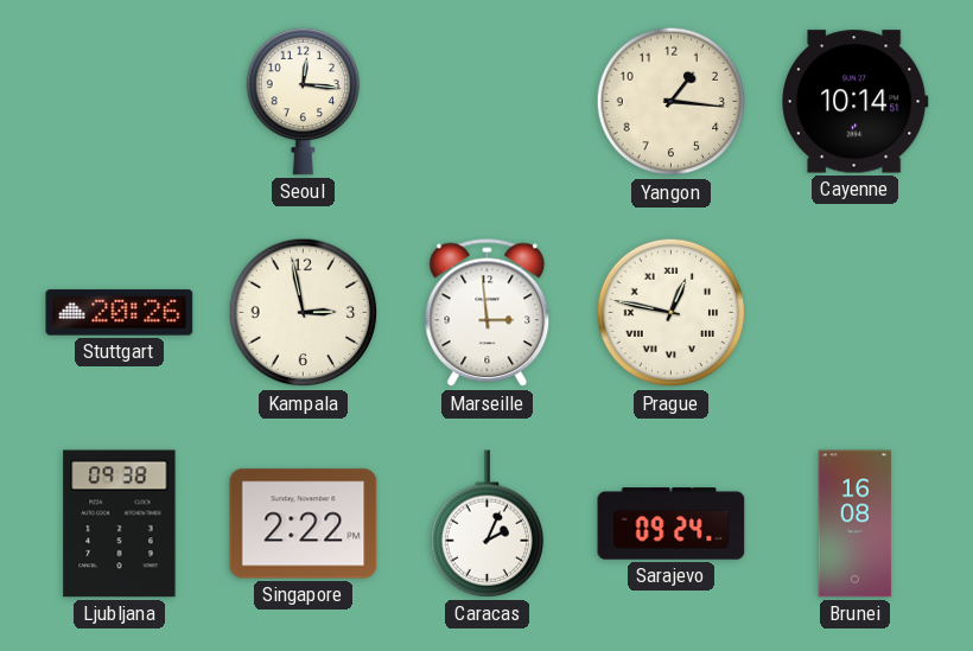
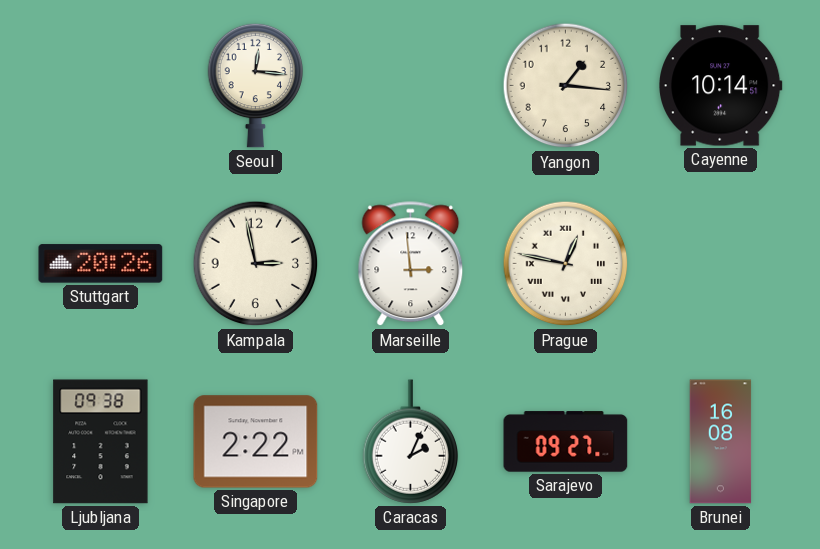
Sarajevo: 09:24 -> 09:27 (566, 442)
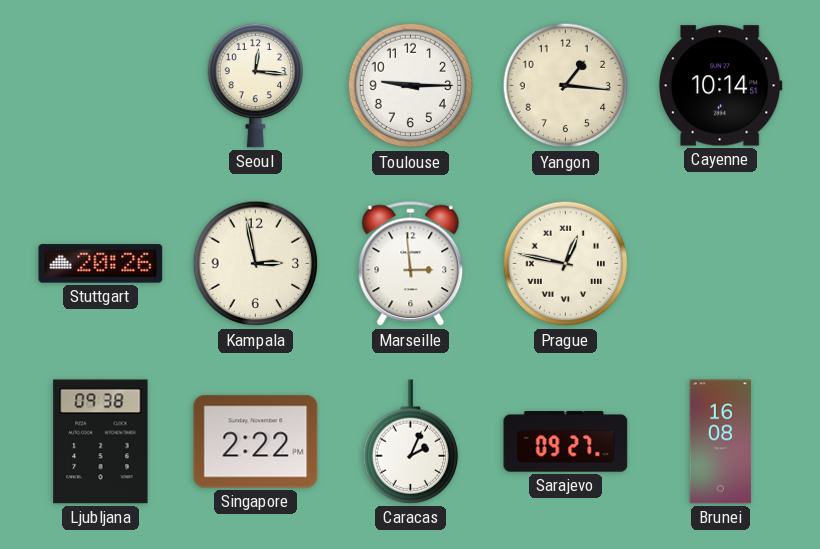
Toulouse: none -> 9:15 (411, 86)
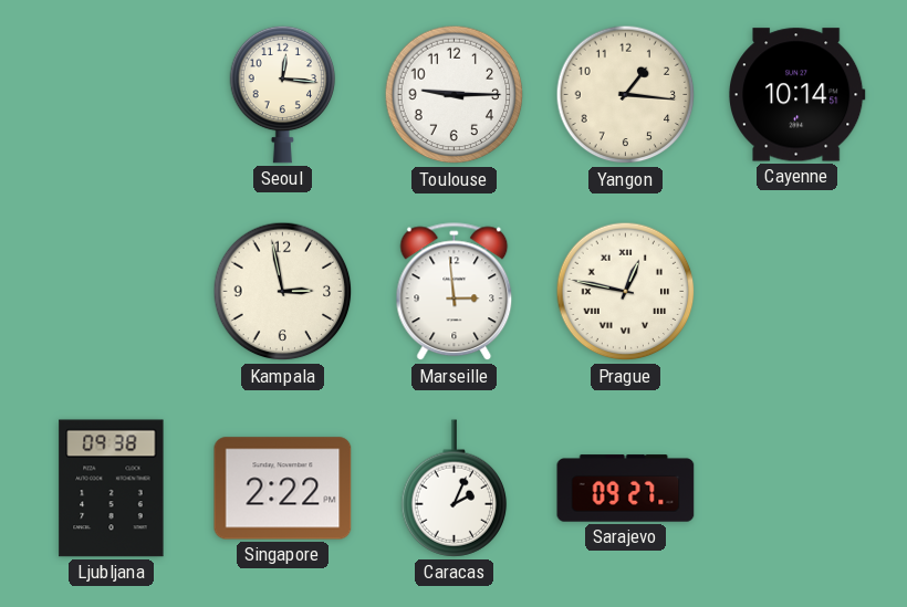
Stuttgart: 20:26 -> none (101, 264)
Brunei: 16:08 -> none (721, 442)
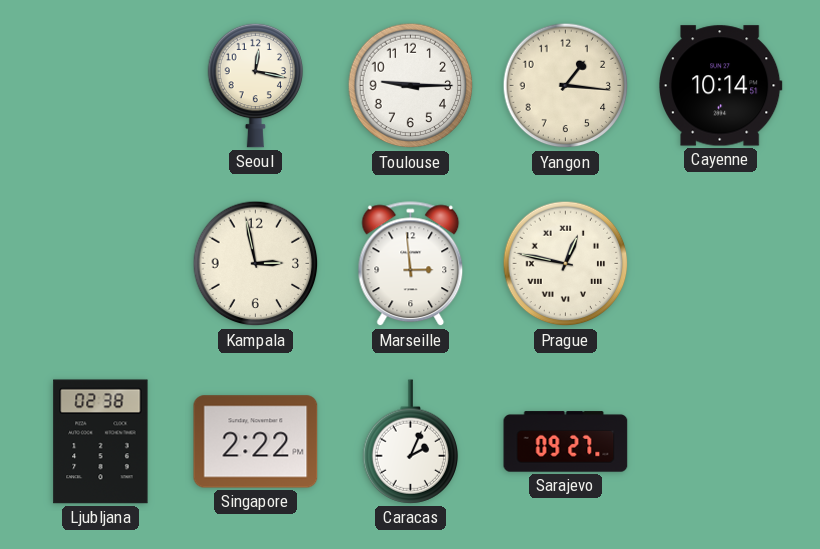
Seoul: 12:16 -> 12:17 (256, 85)
Ljubljana: 09:38 -> 02:38 (101, 442)
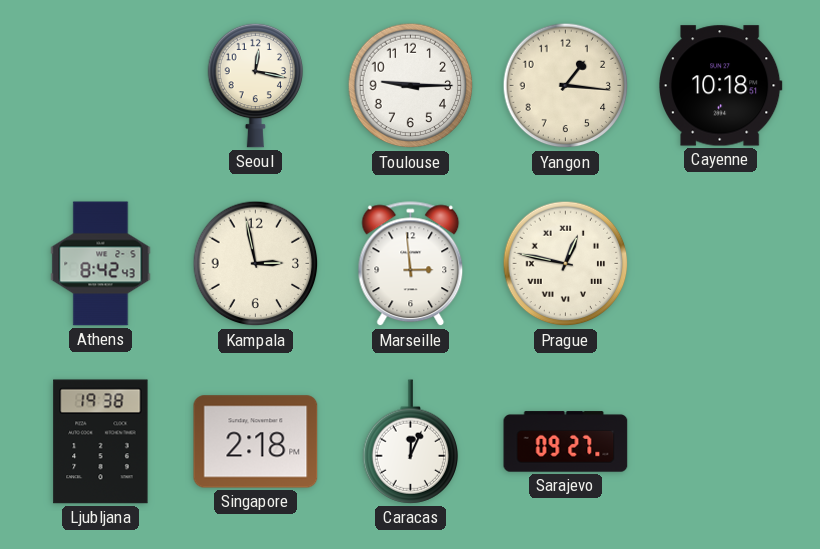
Cayenne: 10:14 -> 10:18 (720, 86)
Athens: none -> 8:42 (101, 264)
Ljubljana: 02:38 -> 19:38 (101, 442)
Singapore: 2:22 -> 2:18 (256, 442)
Caracas: 2:04 -> 12:04 (411, 442)
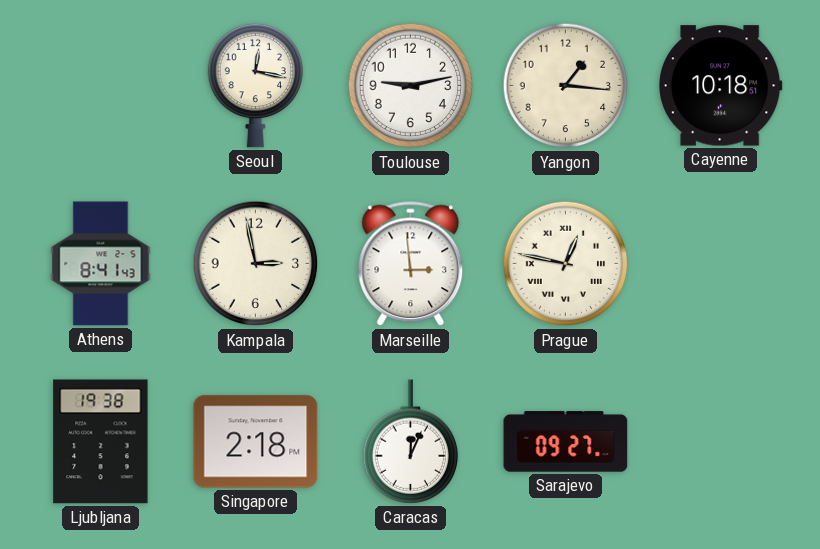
Toulouse: 9:15 -> 9:13 (411, 86)
Athens: 8:42 -> 8:41 (101, 264)
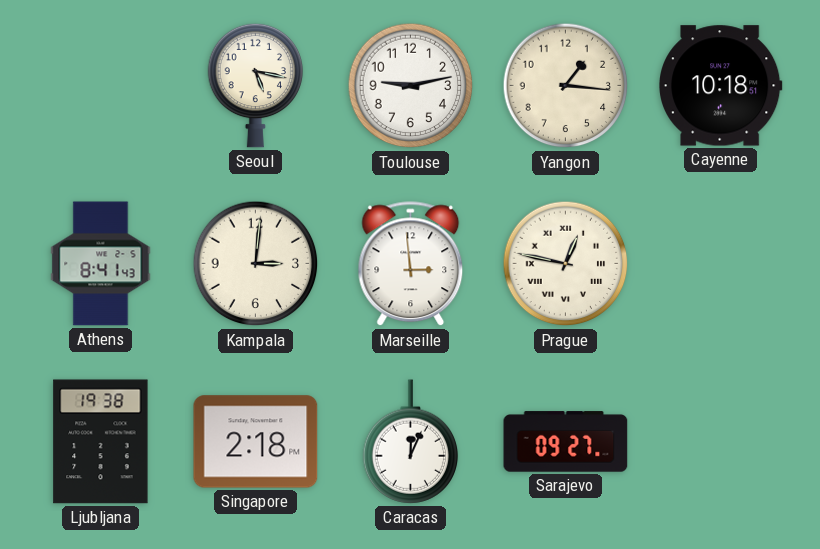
Seoul: 12:17 -> 5:17 (256, 85)
Kampala: 2:58 -> 3:01 (256, 264)
